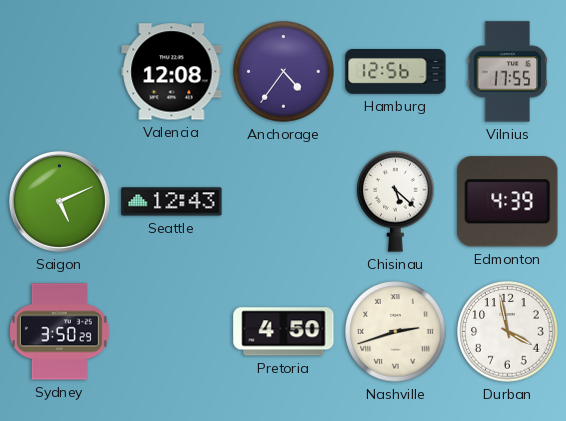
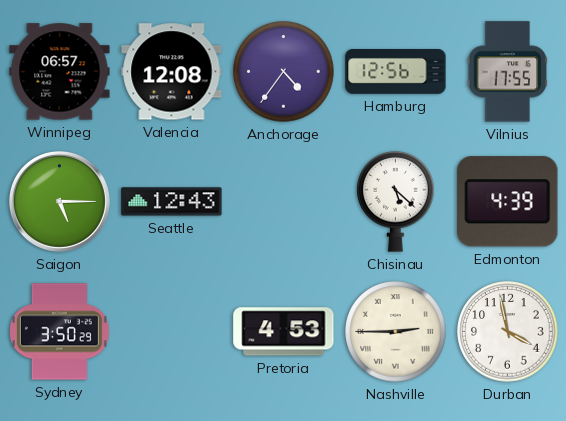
Winnipeg: none -> 06:57 (60, 72)
Saigon: 5:11 -> 5:15 (59, 201)
Pretoria: 4:50 -> 4:53 (284, 332)
Nashville: 2:42 -> 2:45 (396, 332)
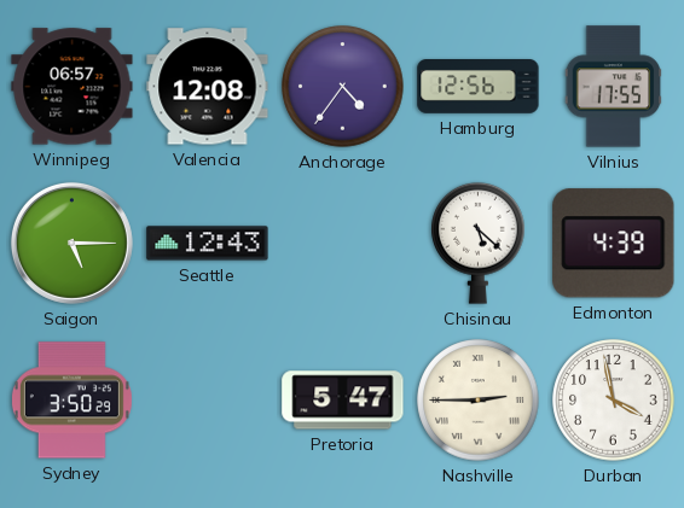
Pretoria: 4:53 -> 5:47 (343, 401)
